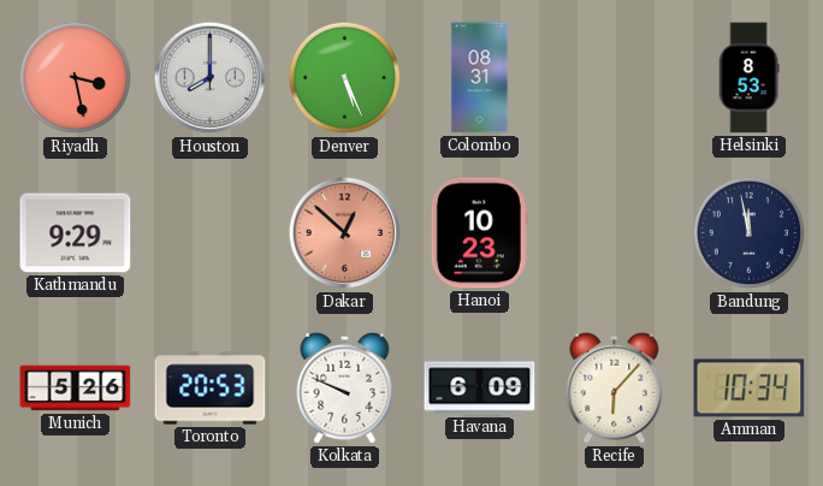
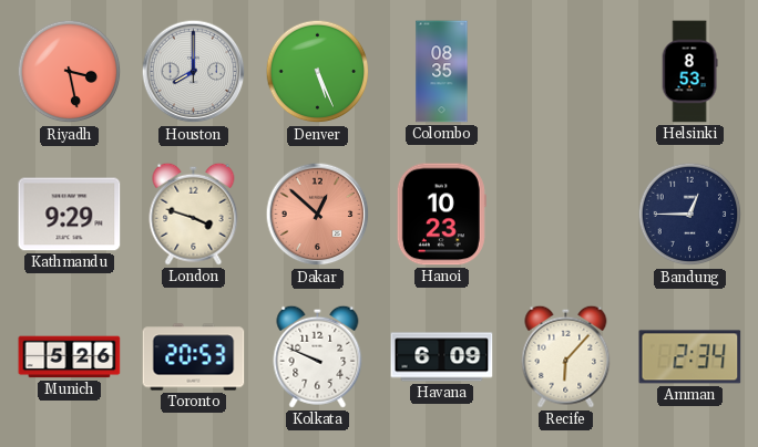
Colombo: 08:31 -> 08:35 (442, 72)
London: none -> 3:48 (194, 214)
Bandung: 11:58 -> 12:45 (690, 215)
Amman: 10:34 -> 2:34 (690, 357)
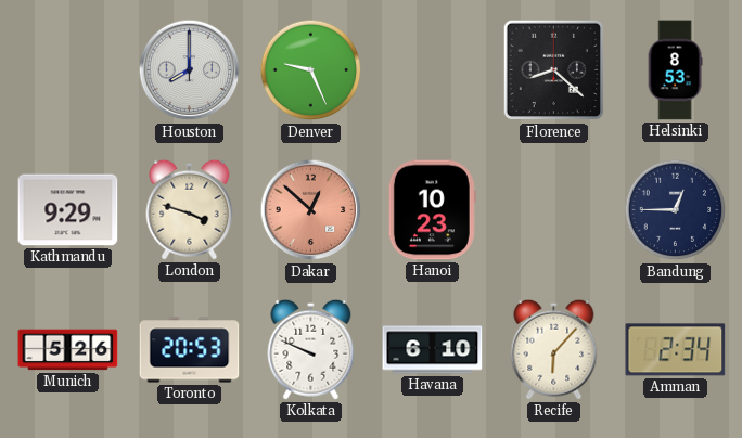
Riyadh: 3:28 -> none (70, 72)
Denver: 5:26 -> 9:26 (311, 70)
Colombo: 08:35 -> none (442, 72)
Florence: none -> 8:22 (554, 70)
Havana: 6:09 -> 6:10 (433, 350)
